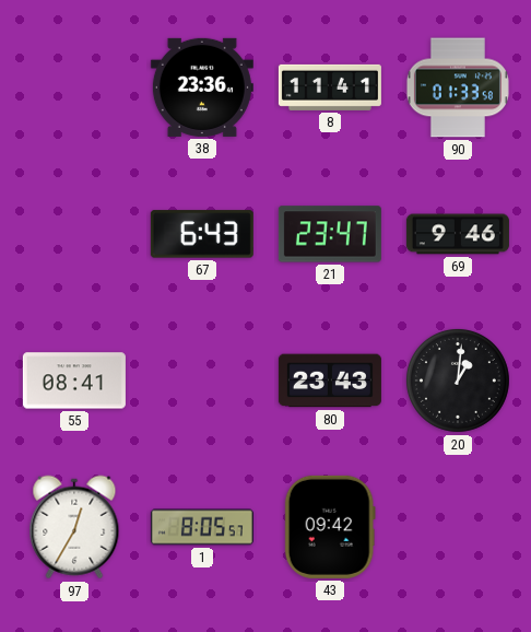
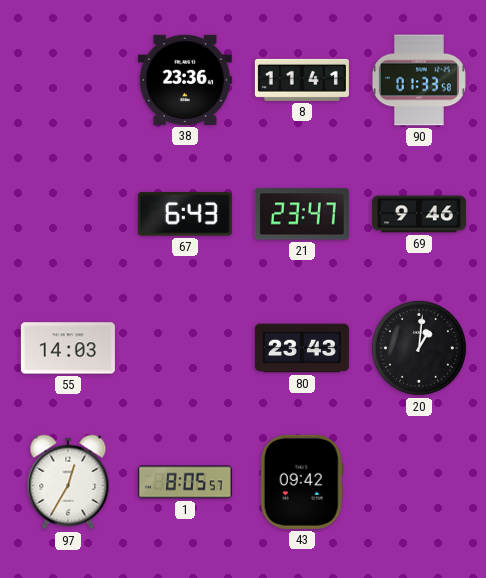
55: 08:41 -> 14:03 (68, 348)
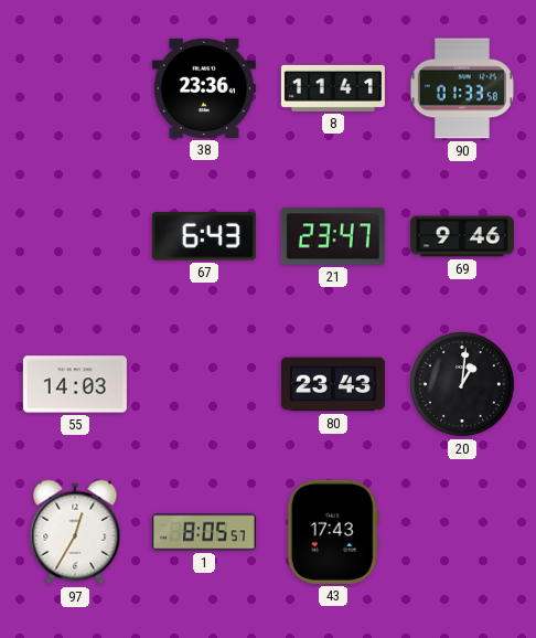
43: 09:42 -> 17:43 (333, 532)
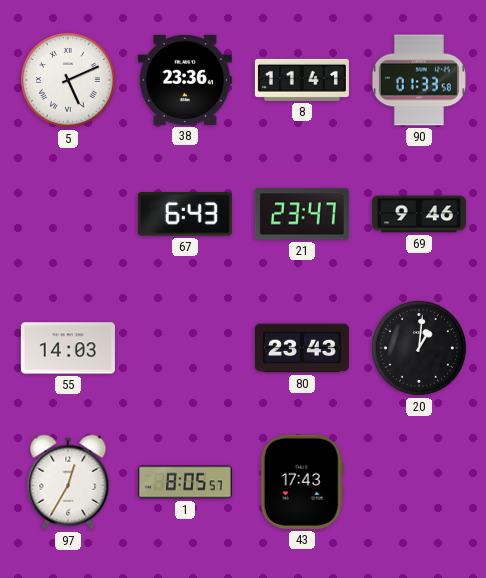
5: none -> 5:11 (68, 80)
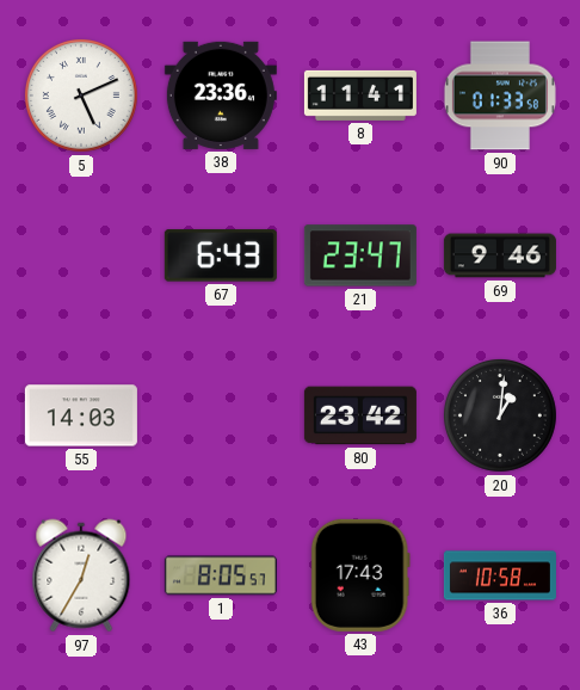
80: 23:43 -> 23:42 (360, 415)
36: none -> 10:58 (500, 575)
